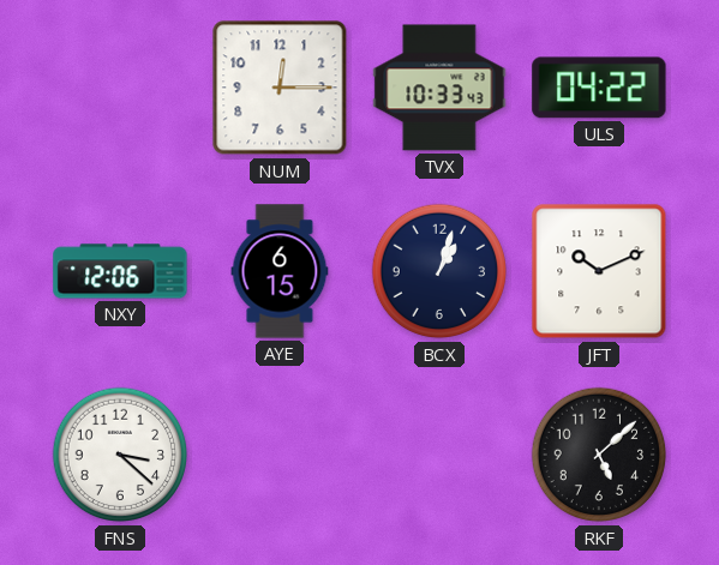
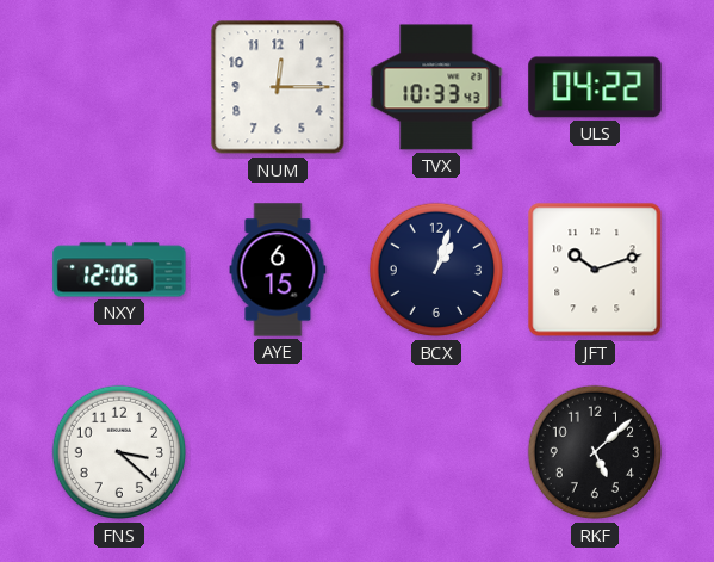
JFT: 10:11 -> 10:12 (595, 270)
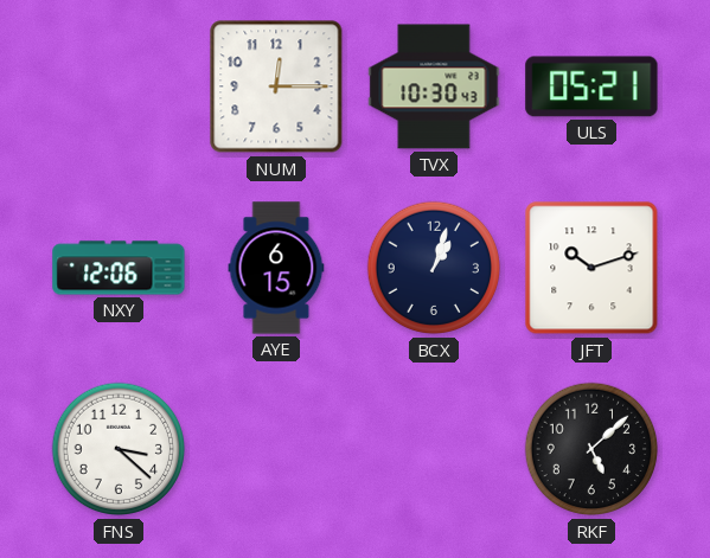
TVX: 10:33 -> 10:30 (434, 86)
ULS: 04:22 -> 05:21 (591, 86)
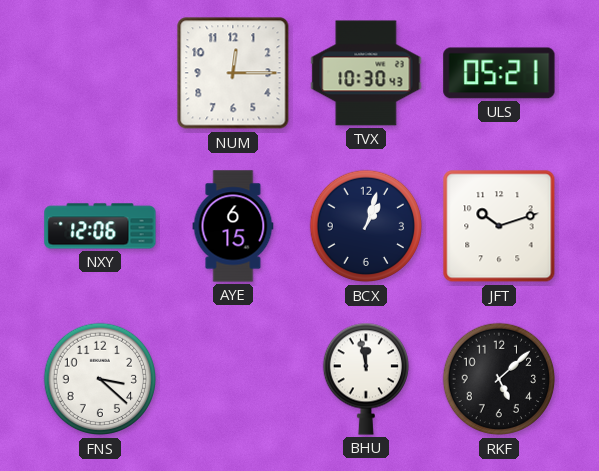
BHU: none -> 11:58 (365, 379)
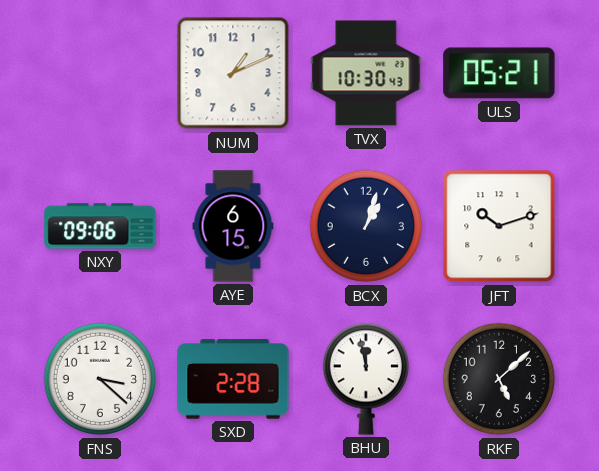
NUM: 12:15 -> 1:11 (233, 73)
NXY: 12:06 -> 09:06 (100, 226)
SXD: none -> 2:28 (233, 379)
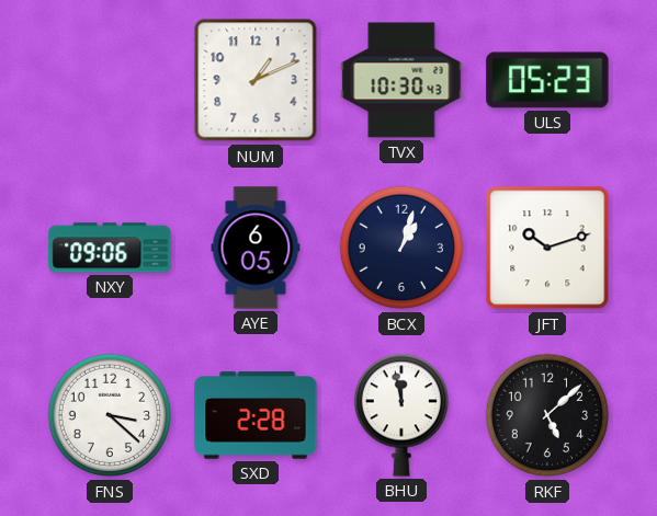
ULS: 05:21 -> 05:23 (547, 80)
AYE: 6:15 -> 6:05 (256, 248)
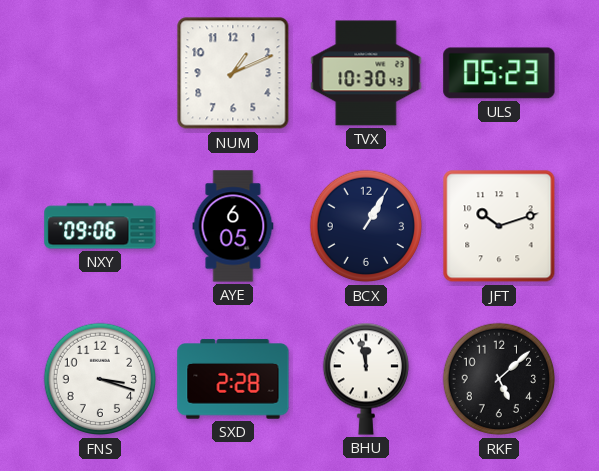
BCX: 1:03 -> 1:05 (366, 226)
FNS: 3:22 -> 3:18 (100, 379)
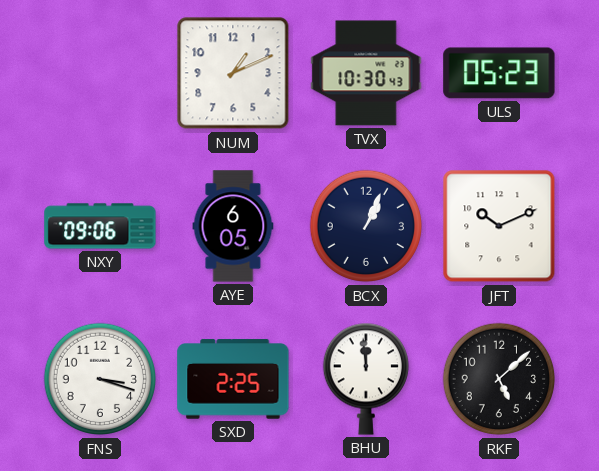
BCX: 1:05 -> 1:04 (366, 226)
JFT: 10:12 -> 10:11 (499, 226)
SXD: 2:28 -> 2:25 (233, 379)
BHU: 11:58 -> 11:59 (365, 379)
